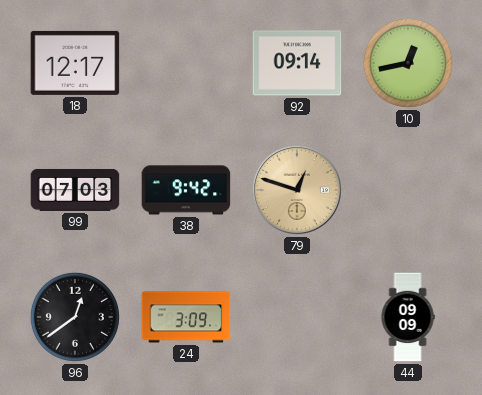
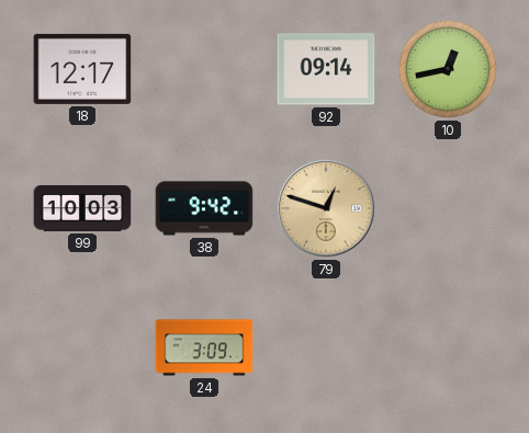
99: 07:03 -> 10:03 (82, 208)
96: 12:39 -> none (75, 317)
44: 09:09 -> none (408, 317)
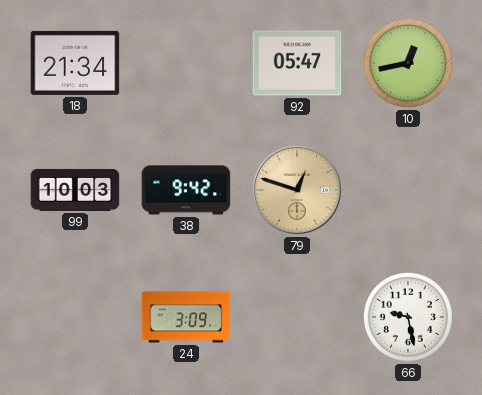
18: 12:17 -> 21:34 (75, 63)
92: 09:14 -> 05:47 (297, 63)
66: none -> 9:28 (408, 317)
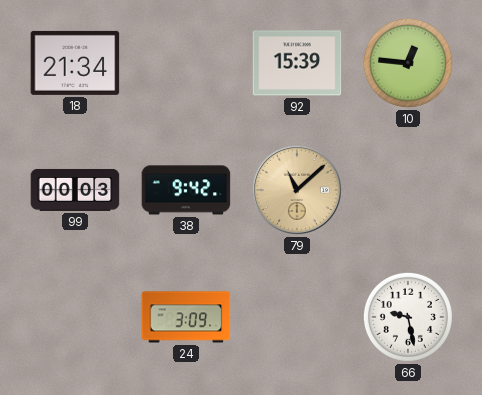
92: 05:47 -> 15:39 (297, 63)
10: 12:43 -> 12:46 (408, 63)
99: 10:03 -> 00:03 (75, 190)
79: 12:48 -> 11:08 (297, 190)
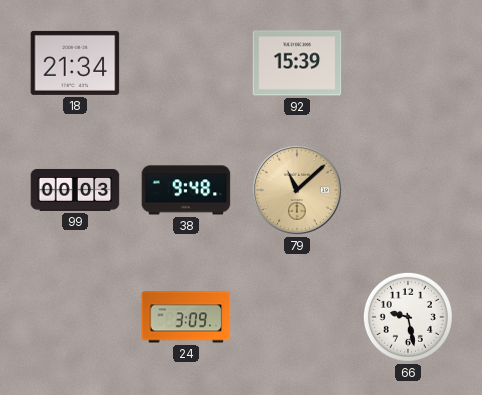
10: 12:46 -> none (408, 63)
38: 9:42 -> 9:48 (186, 190)
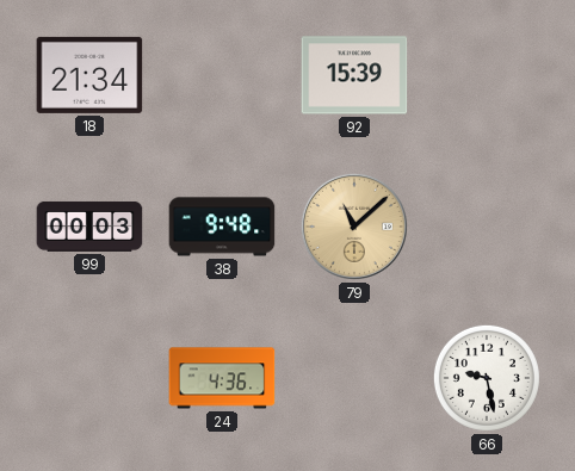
24: 3:09 -> 4:36 (222, 378)
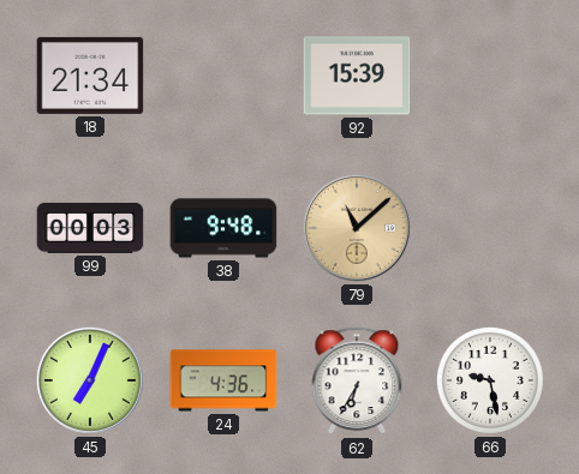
45: none -> 7:04 (90, 380)
62: none -> 6:35 (357, 382)
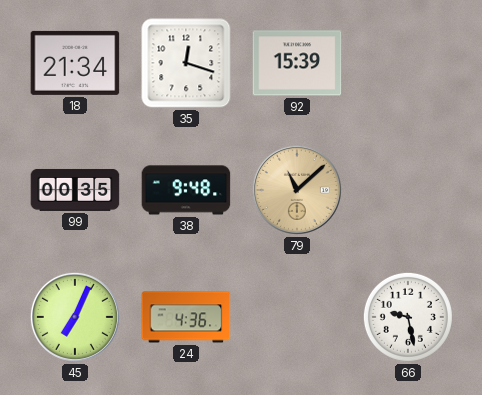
35: none -> 12:18 (186, 63)
99: 00:03 -> 00:35 (75, 190)
62: 6:35 -> none (357, 382)
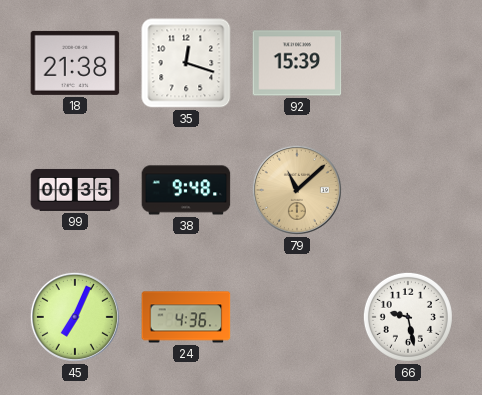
18: 21:34 -> 21:38 (75, 63)
